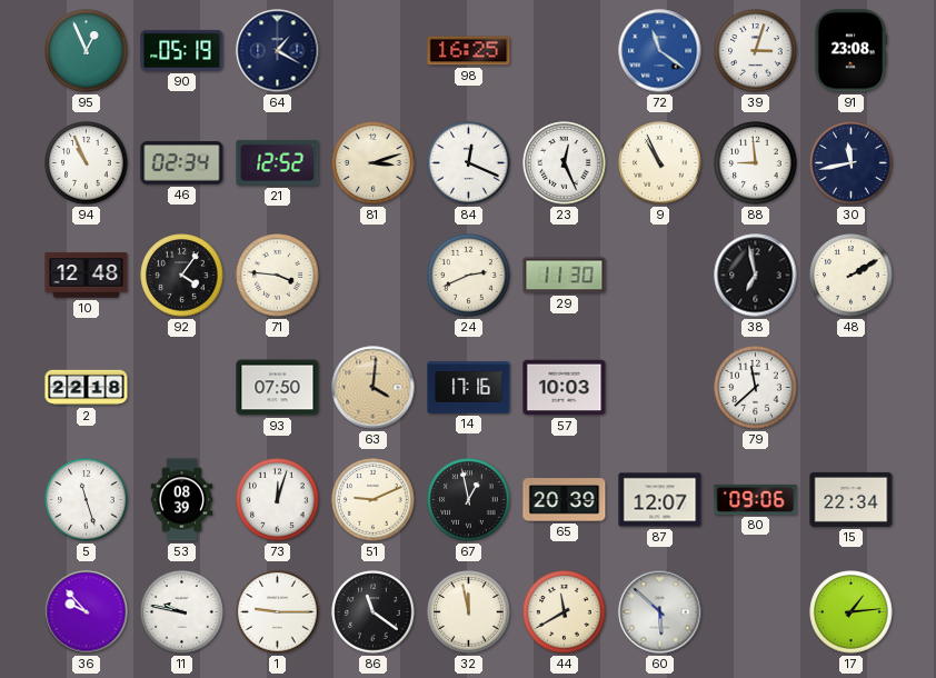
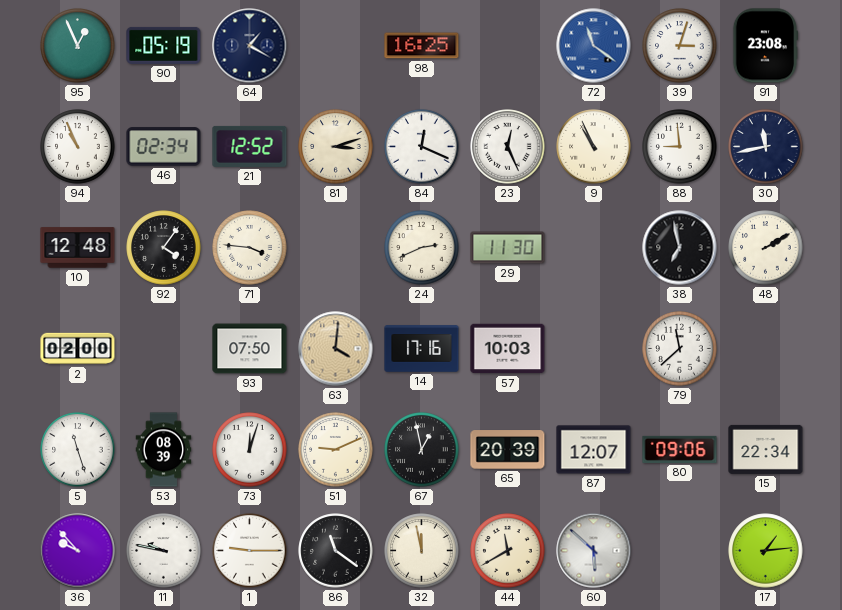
2: 22:18 -> 02:00 (78, 349)
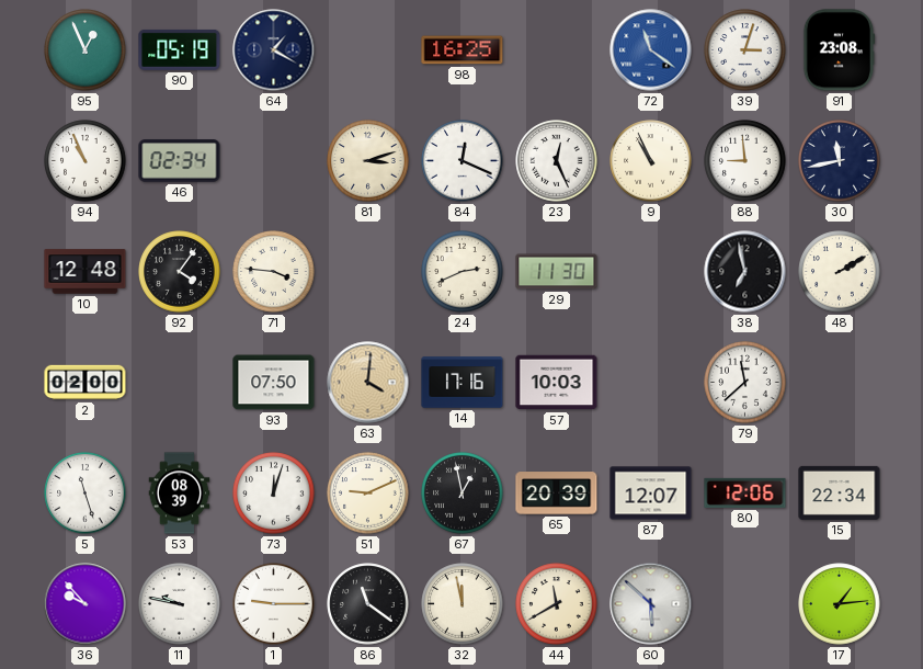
21: 12:52 -> none (250, 146)
80: 09:06 -> 12:06 (745, 492)
